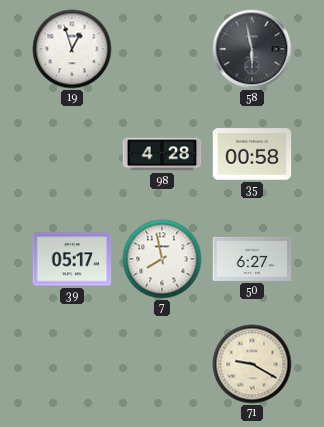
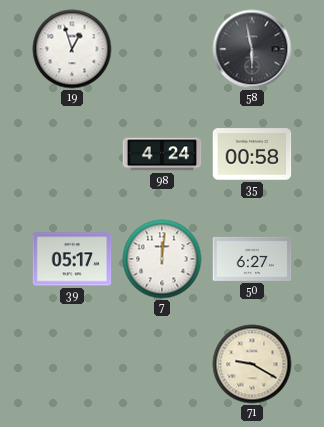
98: 4:28 -> 4:24 (162, 154)
7: 7:58 -> 12:01 (162, 259)
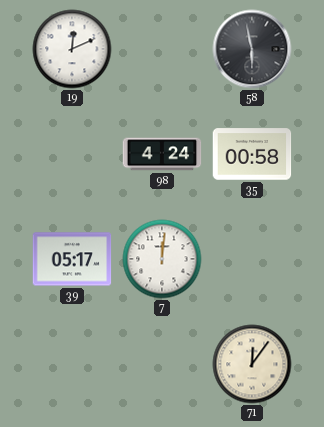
19: 12:57 -> 12:11 (72, 49)
50: 6:27 -> none (252, 259)
71: 9:20 -> 12:06 (252, 364)
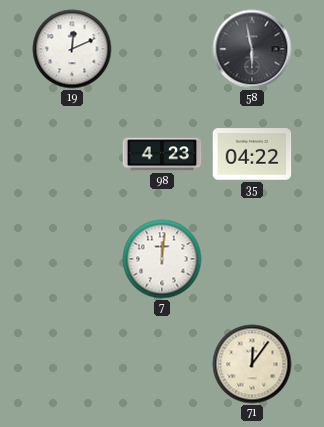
98: 4:24 -> 4:23 (162, 154)
35: 00:58 -> 04:22 (252, 154)
39: 05:17 -> none (72, 259)
